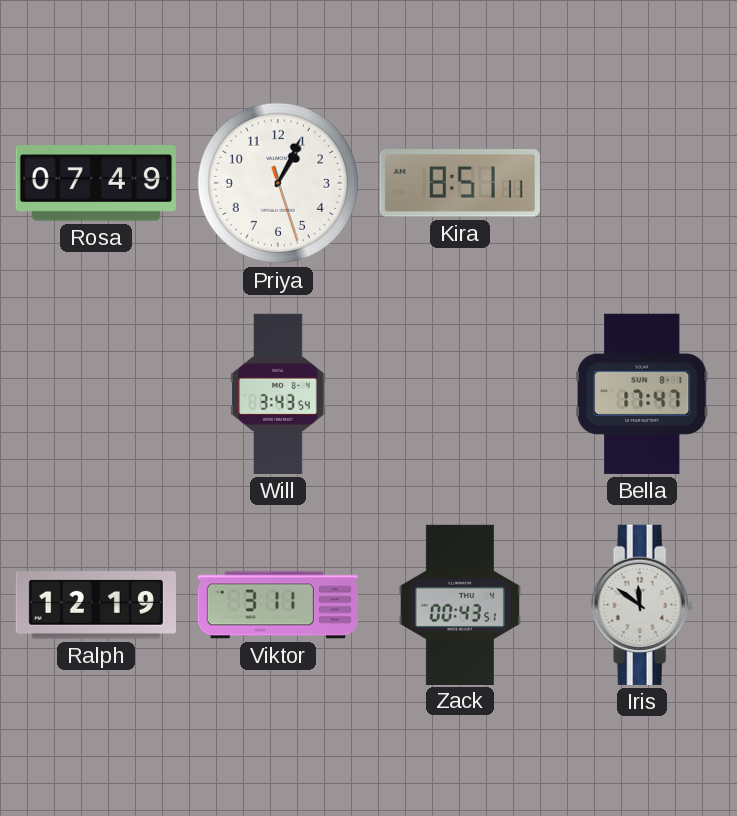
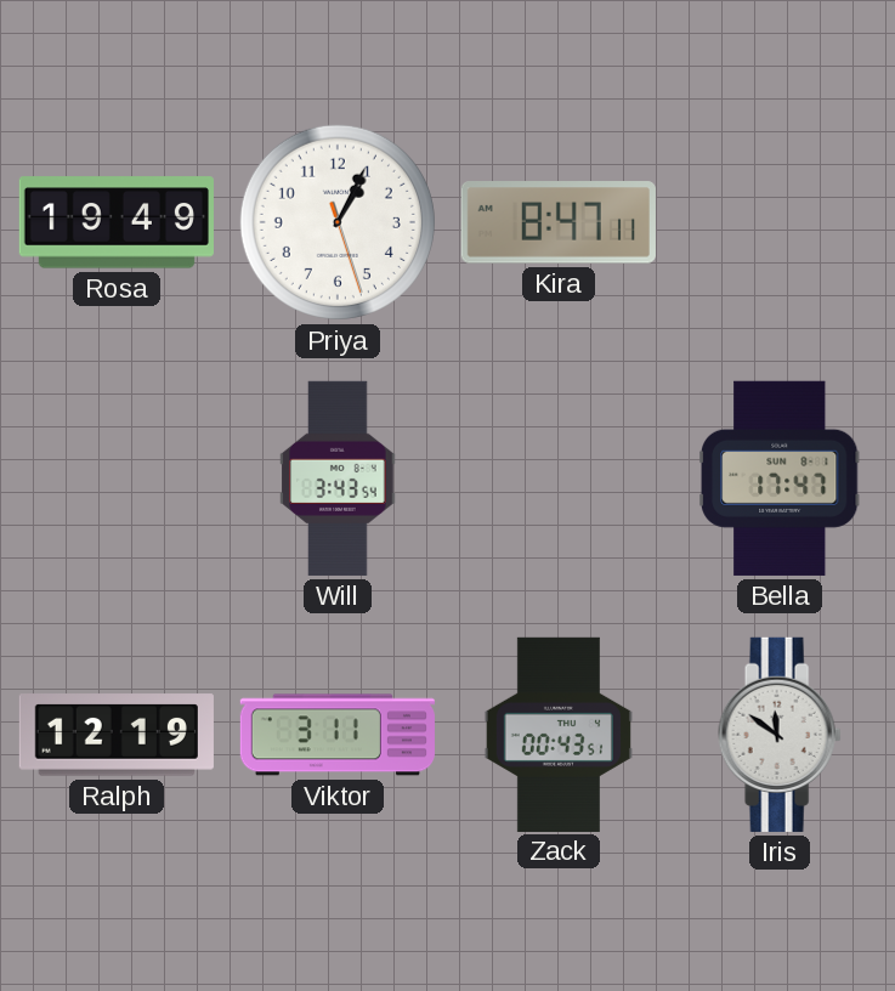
Rosa: 07:49 -> 19:49 (117, 222)
Kira: 8:51 -> 8:47 (559, 222)
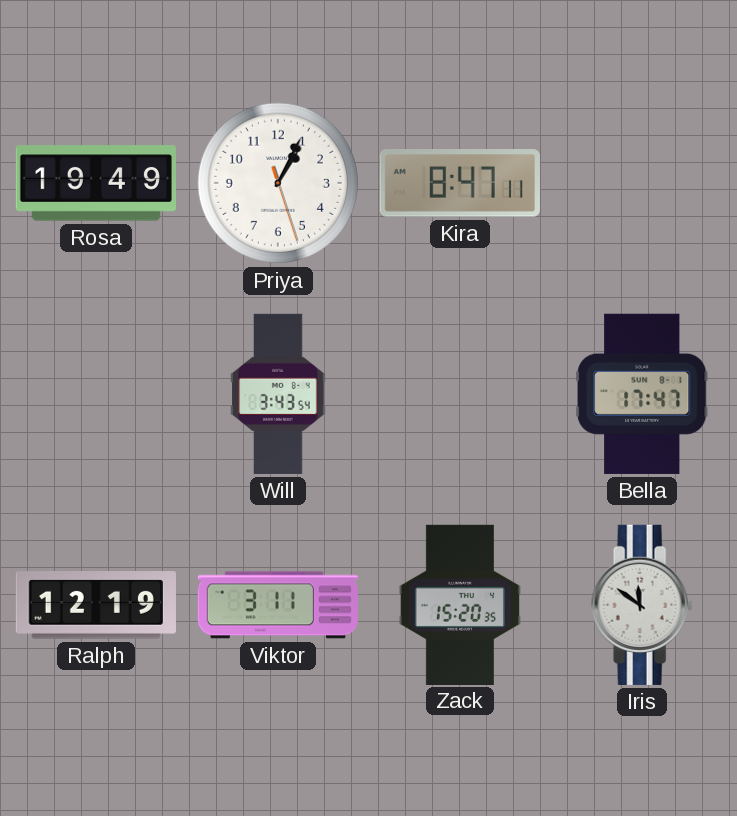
Zack: 00:43 -> 15:20 (460, 604)
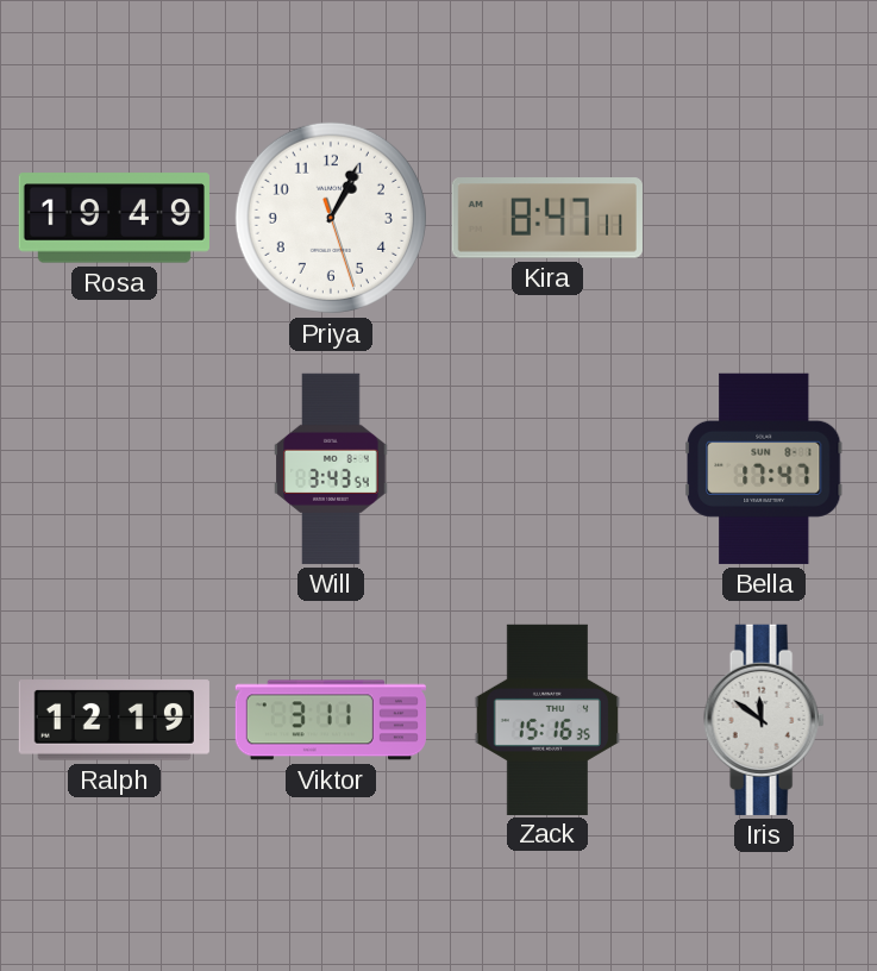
Zack: 15:20 -> 15:16 (547, 719)
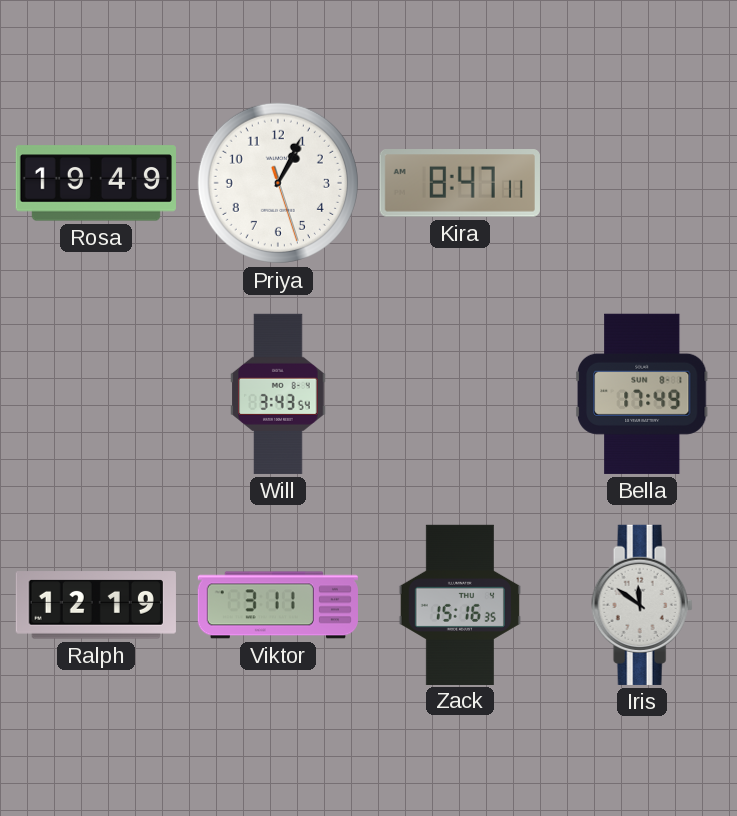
Bella: 17:47 -> 17:49 (643, 394)
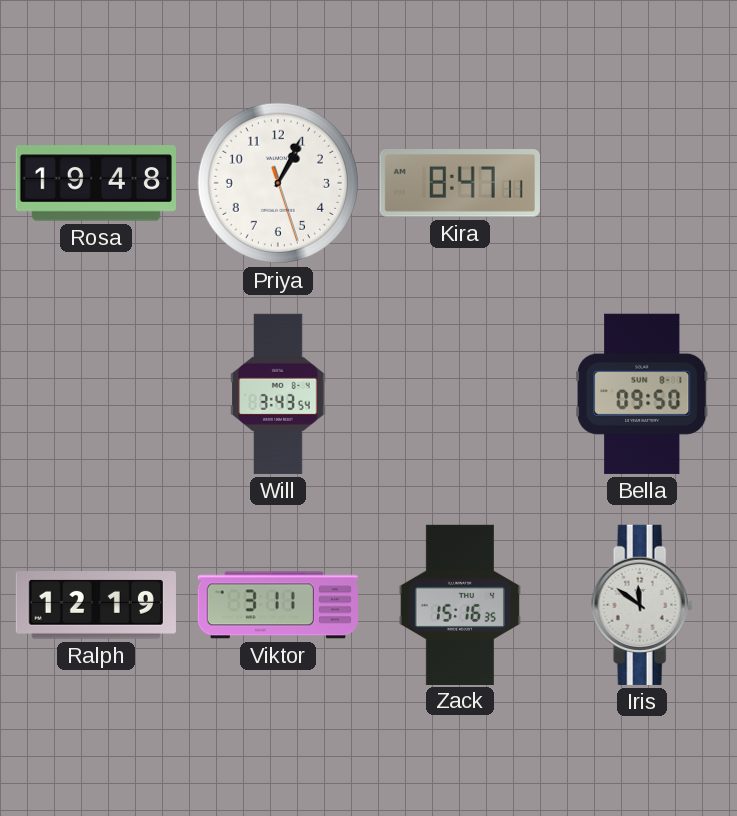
Rosa: 19:49 -> 19:48 (96, 183)
Bella: 17:49 -> 09:50 (643, 394)
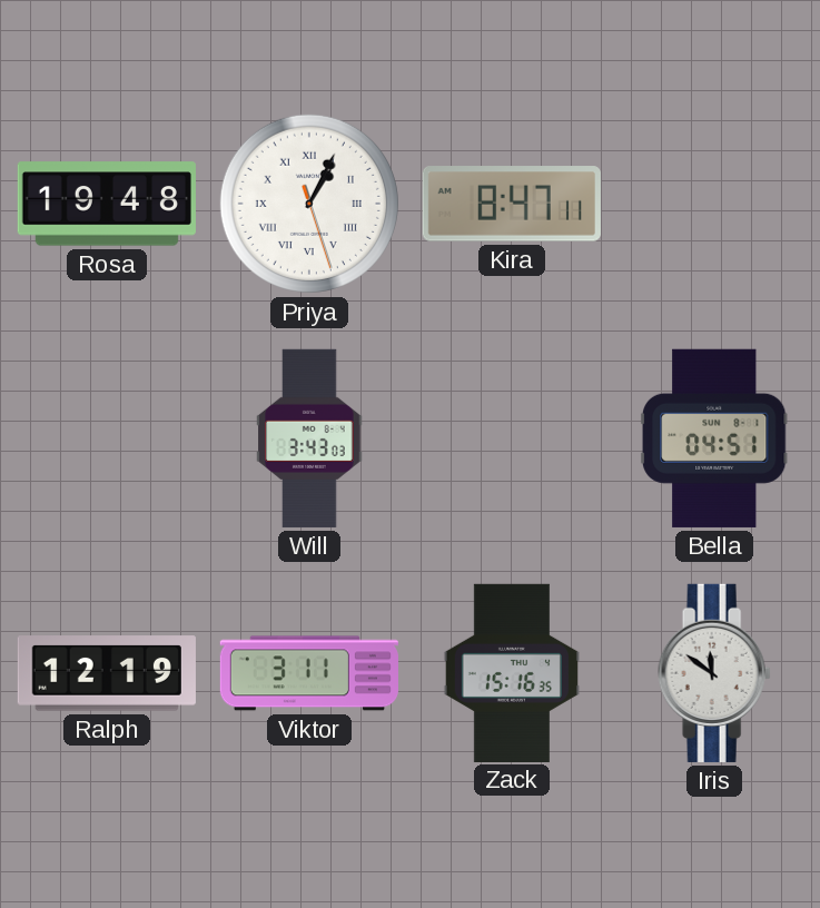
Priya numerals: Arabic -> Roman (309, 204)
Will: 3:43:54 -> 3:43:03 (309, 438)
Bella: 09:50 -> 04:51 (715, 438)
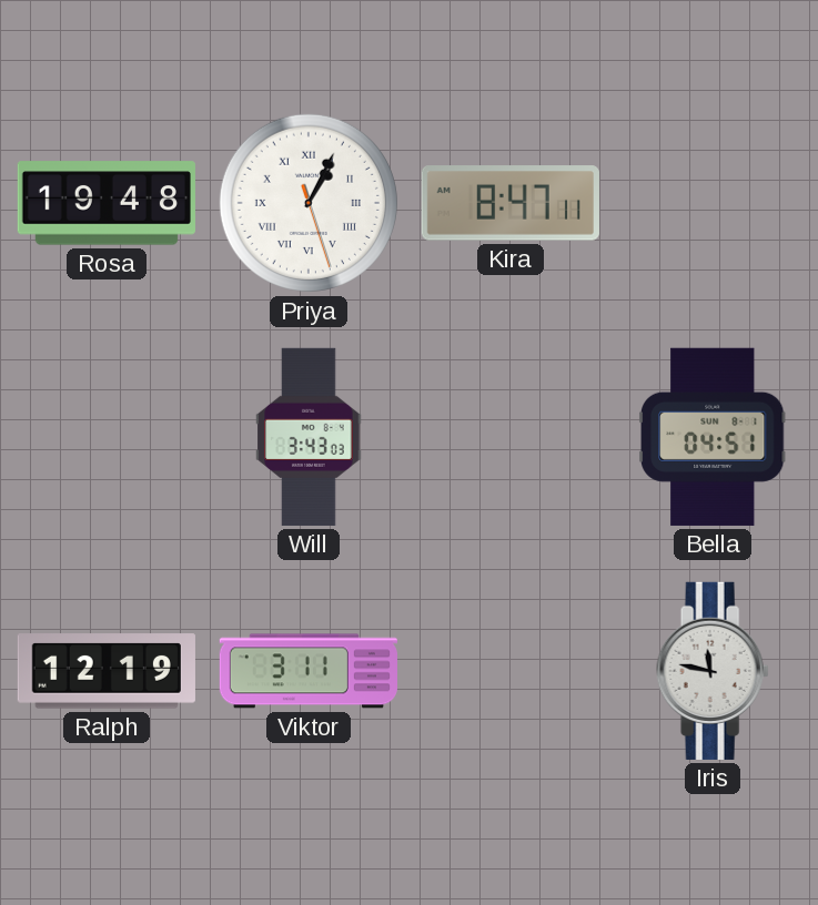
Zack: 15:16 -> none (512, 672)
Iris: 11:51 -> 11:47 (713, 671)
